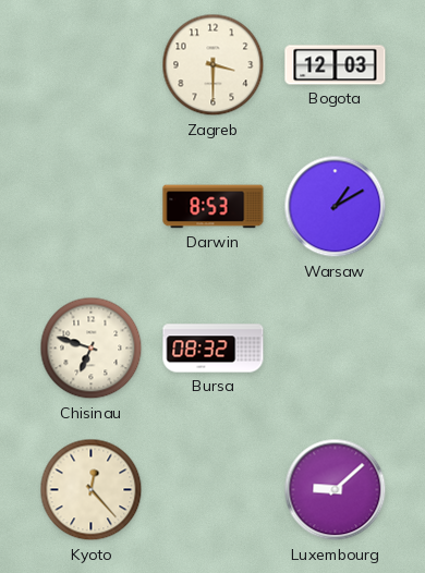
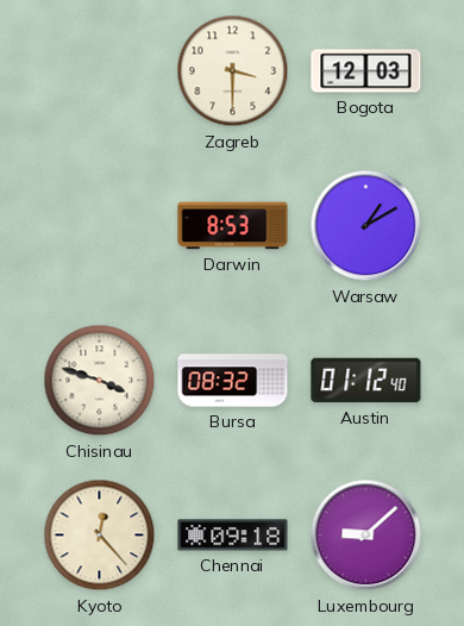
Chisinau: 6:48 -> 3:48 (100, 381)
Austin: none -> 01:12 (366, 381)
Chennai: none -> 09:18 (233, 536)
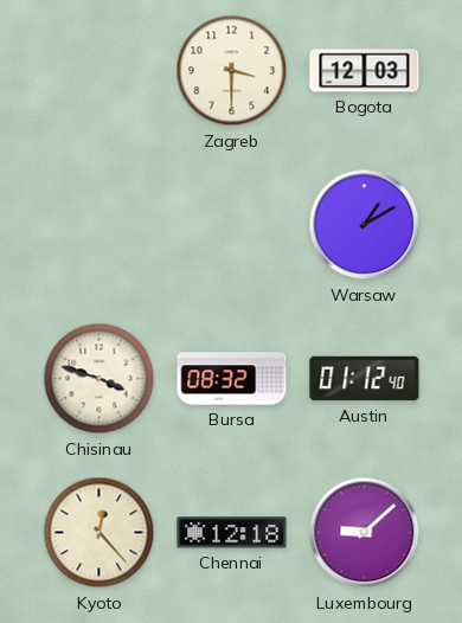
Darwin: 8:53 -> none (233, 226)
Chennai: 09:18 -> 12:18 (232, 533)
